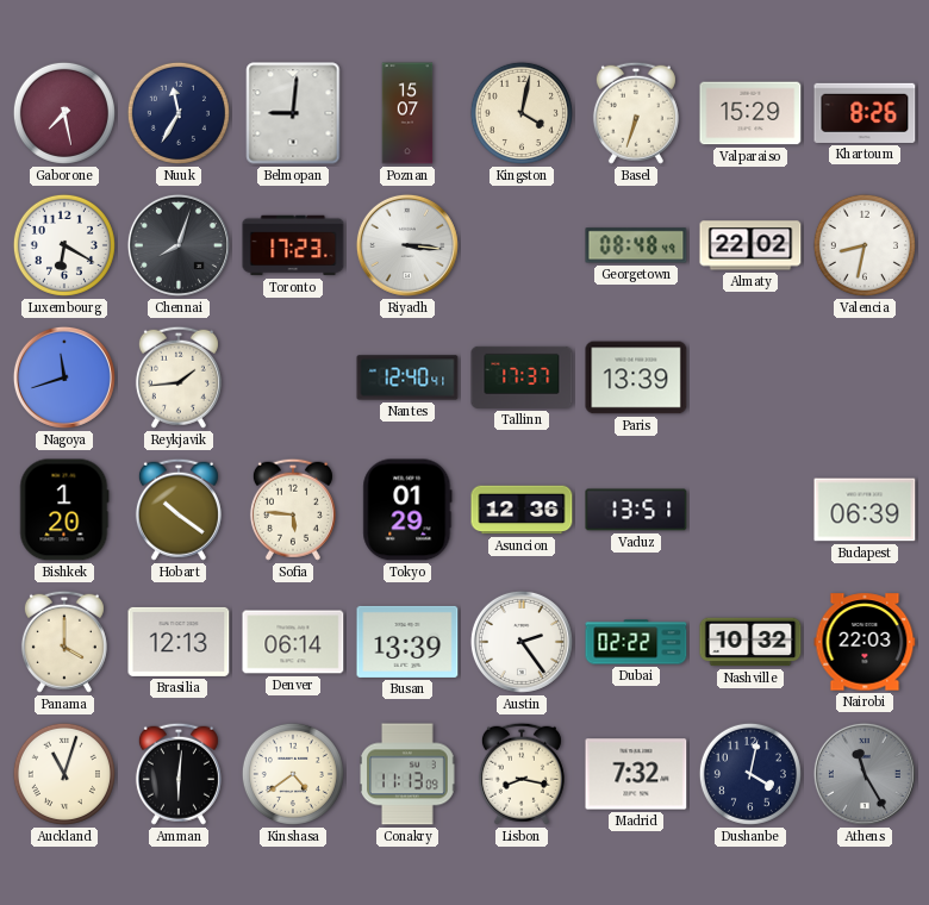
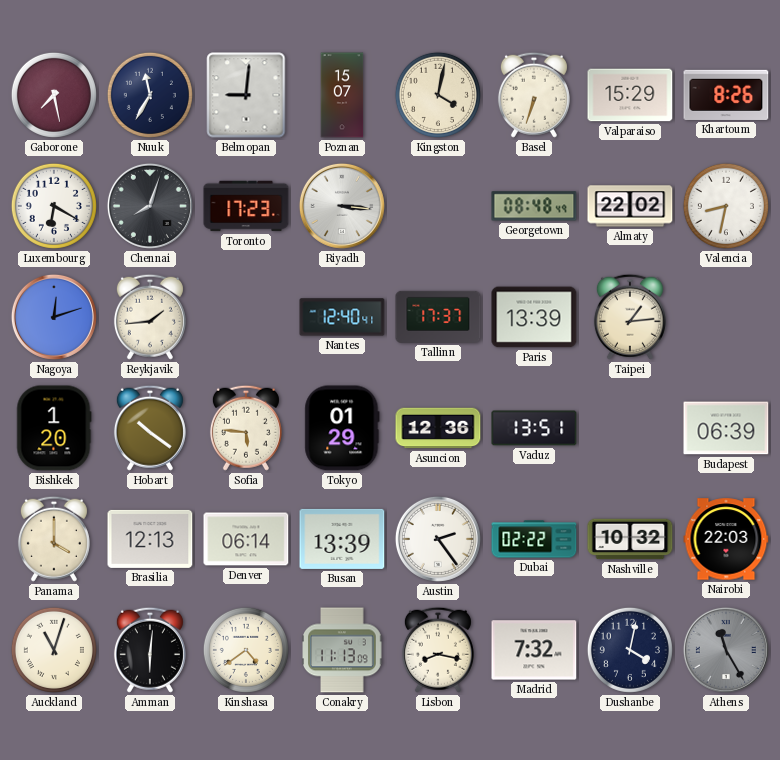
Nagoya: 11:42 -> 12:12 (54, 317)
Taipei: none -> 1:14 (630, 317)
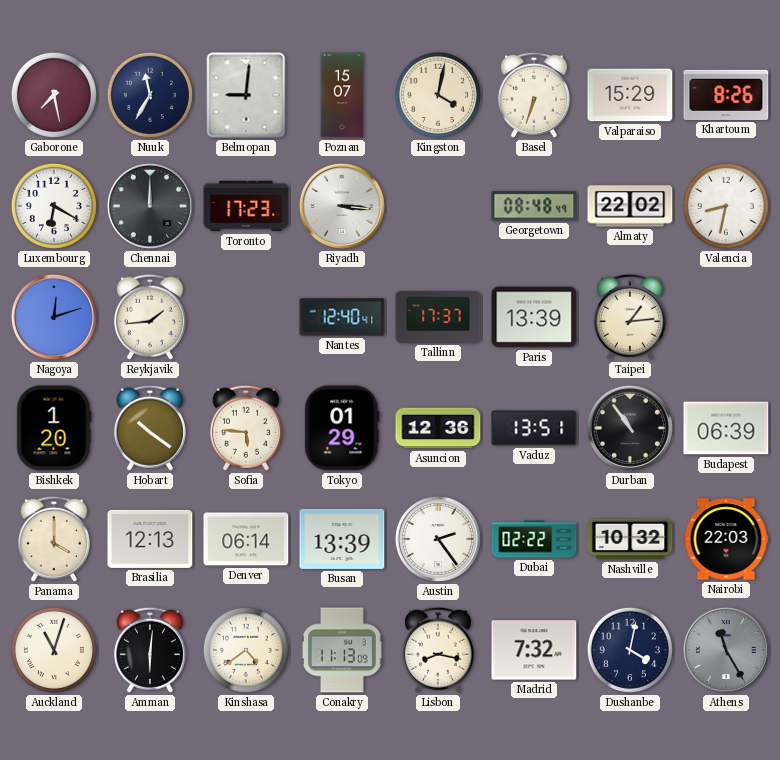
Chennai: 8:03 -> 12:00 (150, 206)
Durban: none -> 10:54 (630, 428)
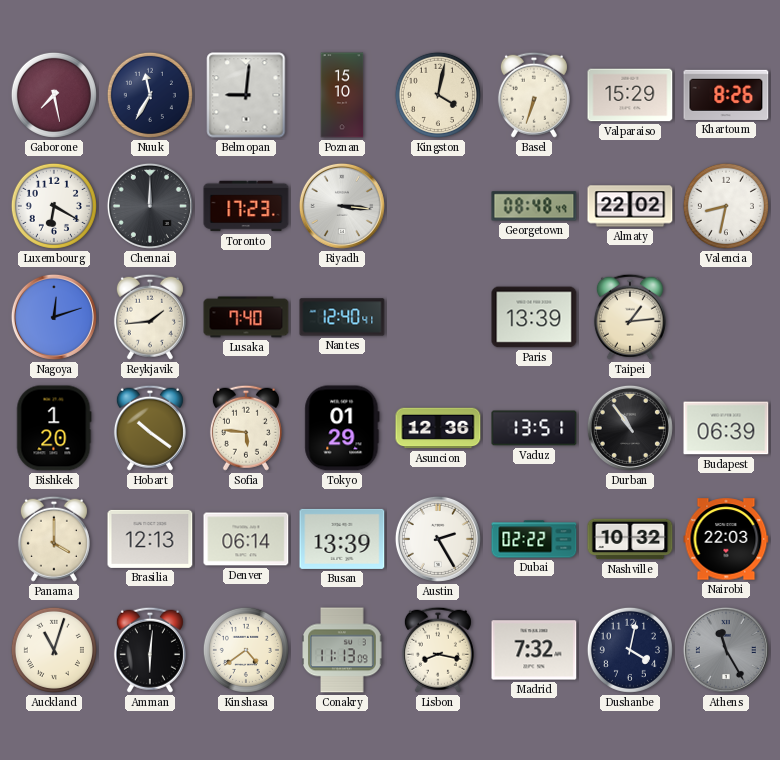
Poznan: 15:07 -> 15:10 (342, 95)
Lusaka: none -> 7:40 (246, 317)
Tallinn: 17:37 -> none (438, 317)
Austin: 2:24 -> 2:25 (438, 539)
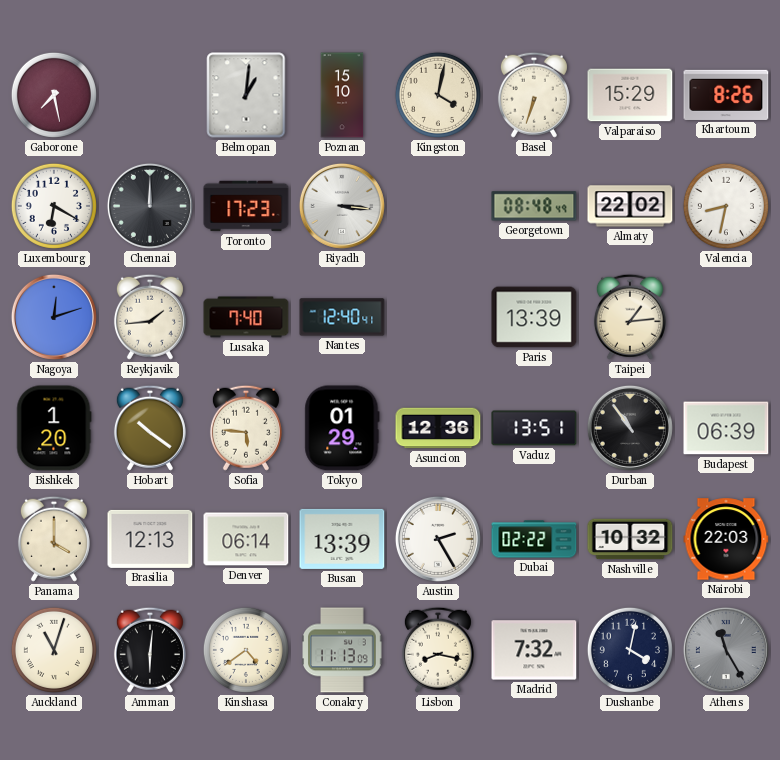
Nuuk: 11:35 -> none (150, 95)
Belmopan: 9:01 -> 1:01 (246, 95)
